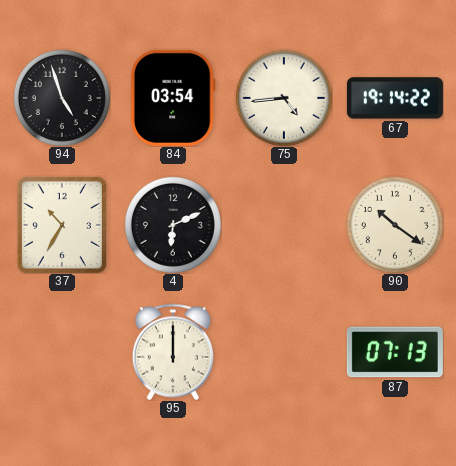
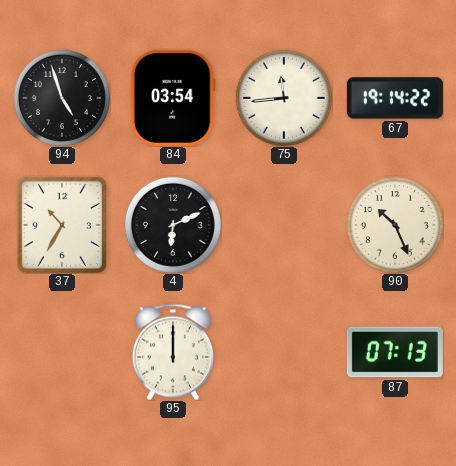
75: 4:44 -> 11:44 (284, 98)
90: 10:21 -> 10:26 (395, 225)
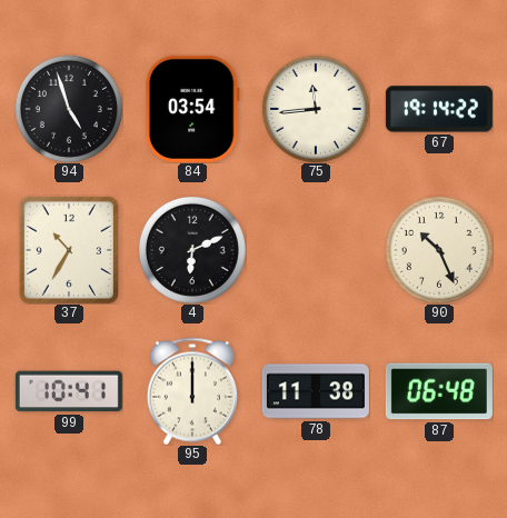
99: none -> 10:41 (69, 391)
78: none -> 11:38 (316, 391)
87: 07:13 -> 06:48 (439, 391)
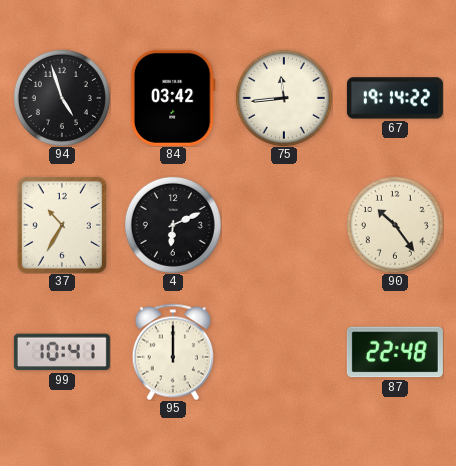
84: 03:54 -> 03:42 (173, 98)
90: 10:26 -> 10:24 (395, 225)
78: 11:38 -> none (316, 391)
87: 06:48 -> 22:48 (395, 352)
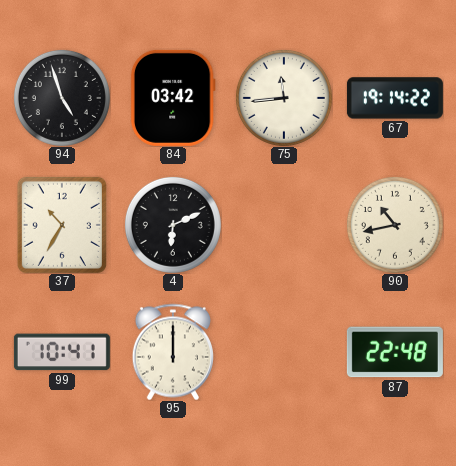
90: 10:24 -> 10:43 (395, 225)
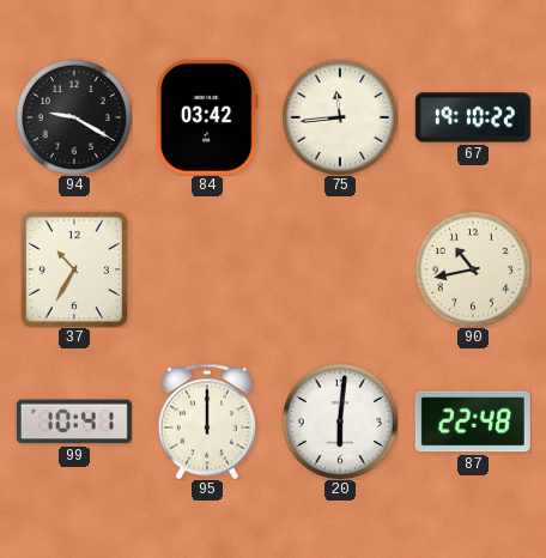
94: 4:57 -> 9:20 (74, 117)
67: 19:14 -> 19:10 (473, 117)
4: 6:11 -> none (173, 225)
20: none -> 6:01 (340, 421)
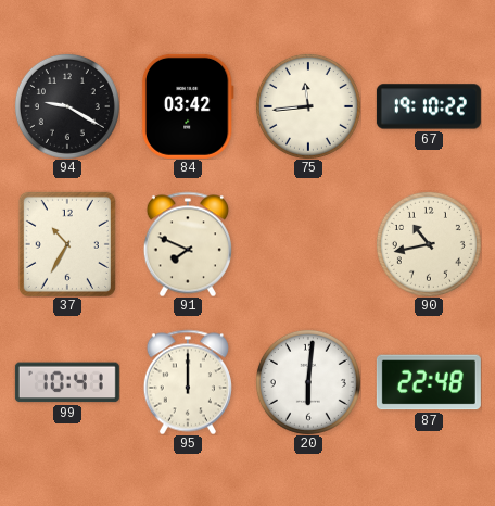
91: none -> 7:49 (188, 244)
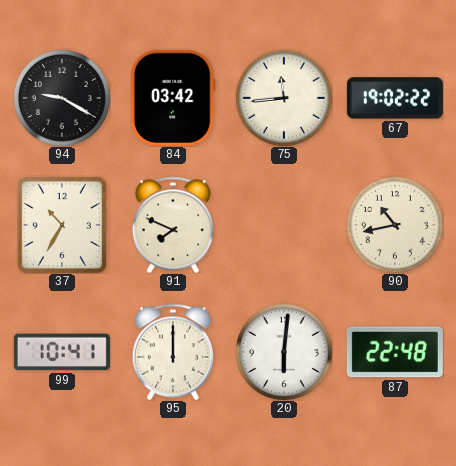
67: 19:10 -> 19:02 (395, 98)
